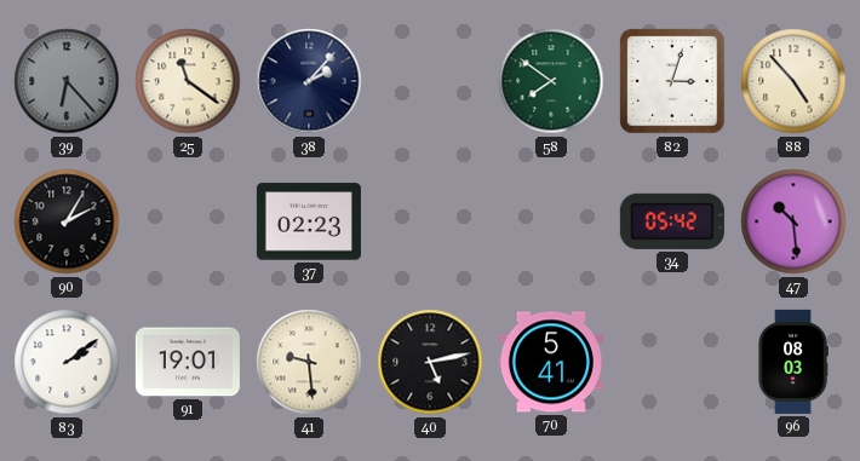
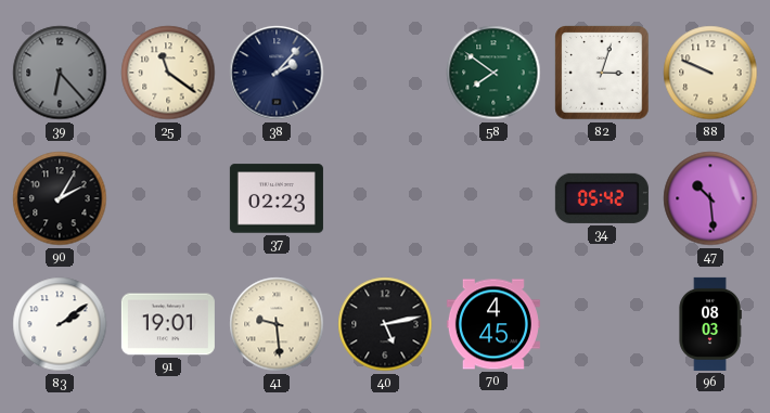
88: 4:53 -> 9:49 (710, 73)
70: 5:41 -> 4:45 (493, 324)
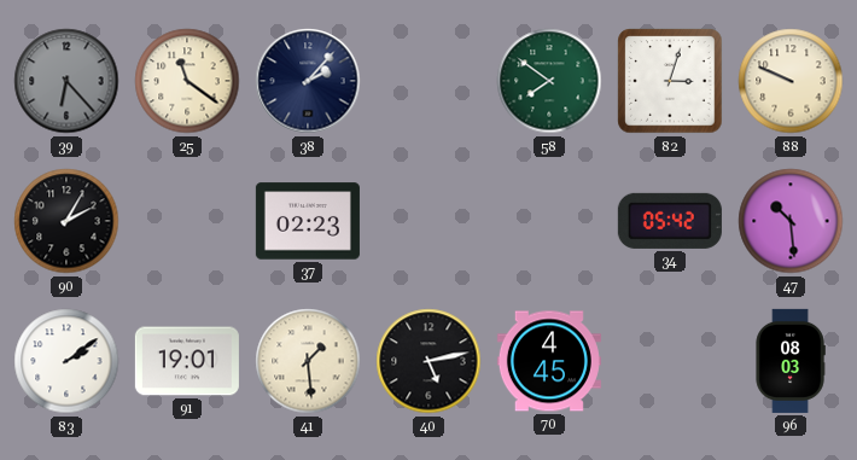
41: 9:29 -> 1:29 (308, 361)
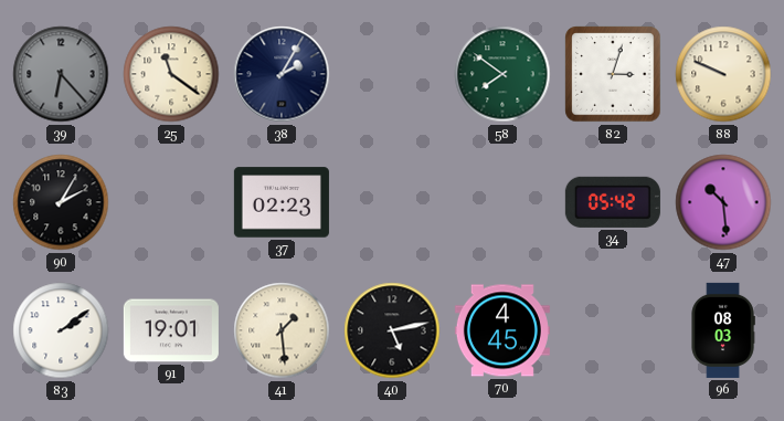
38: 2:07 -> 2:05 (282, 74)
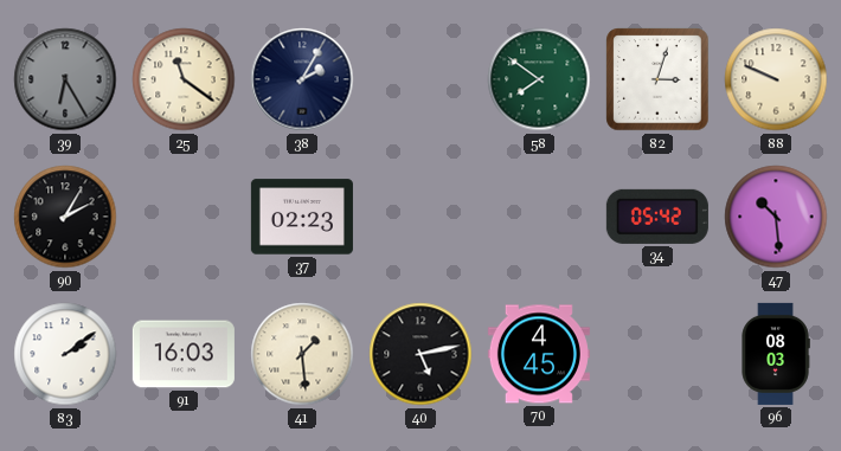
39: 6:23 -> 6:25 (65, 79)
91: 19:01 -> 16:03 (184, 354)
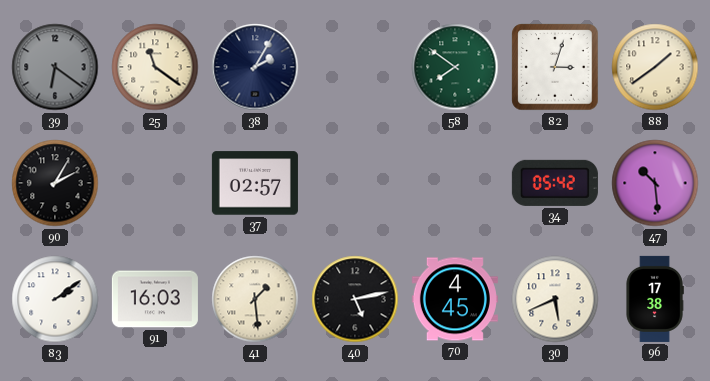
39: 6:25 -> 6:21 (55, 67)
88: 9:49 -> 1:39 (655, 67)
37: 02:23 -> 02:57 (255, 183)
30: none -> 5:41 (555, 299)
96: 08:03 -> 17:38 (655, 299)
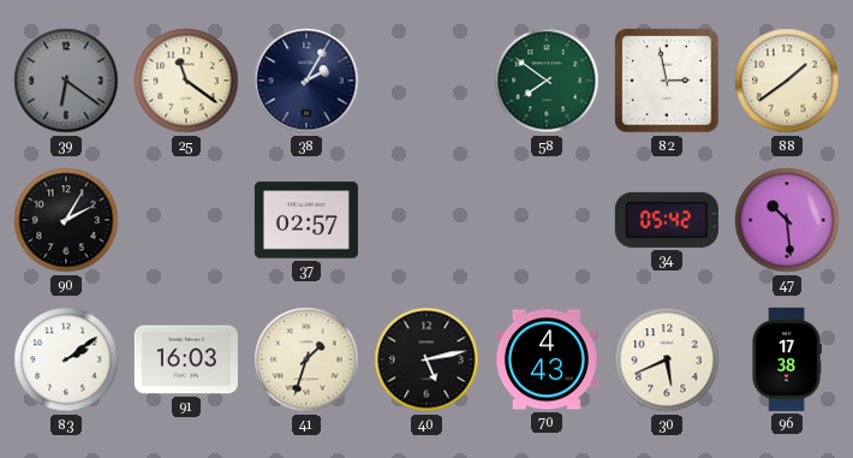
82: 3:03 -> 2:58 (667, 81)
41: 1:29 -> 1:33 (306, 359)
70: 4:45 -> 4:43 (547, 359)
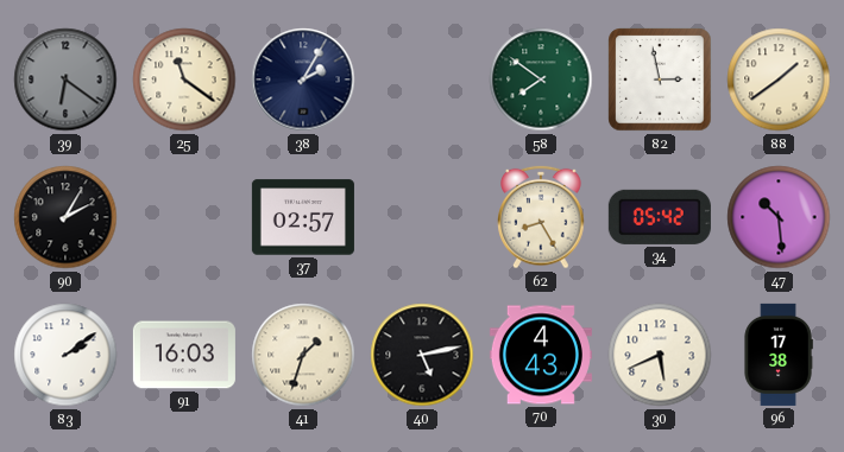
62: none -> 8:25 (541, 217)
